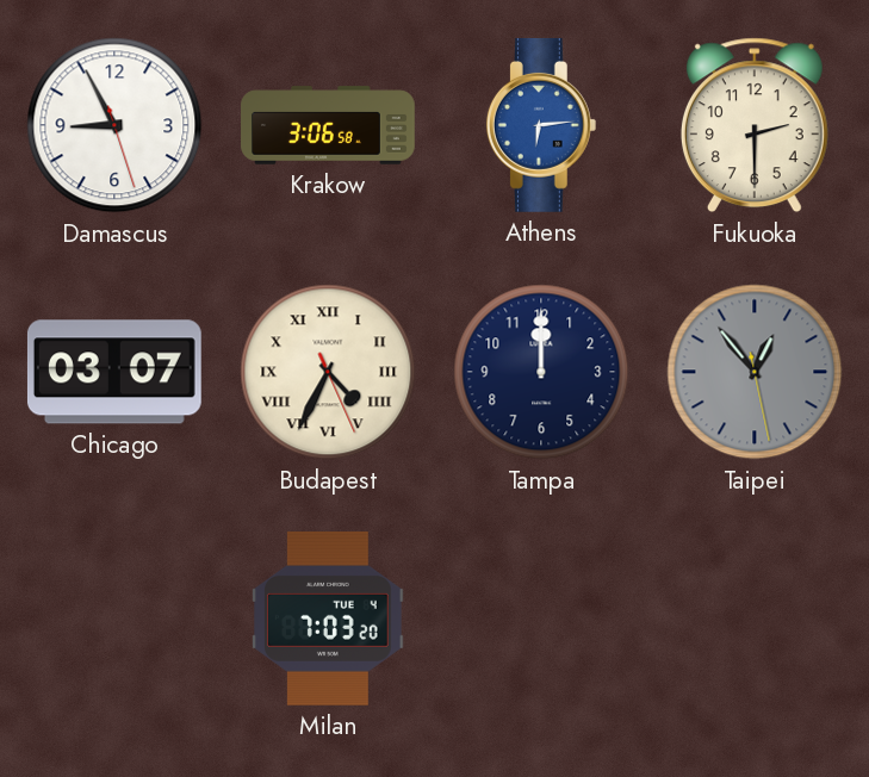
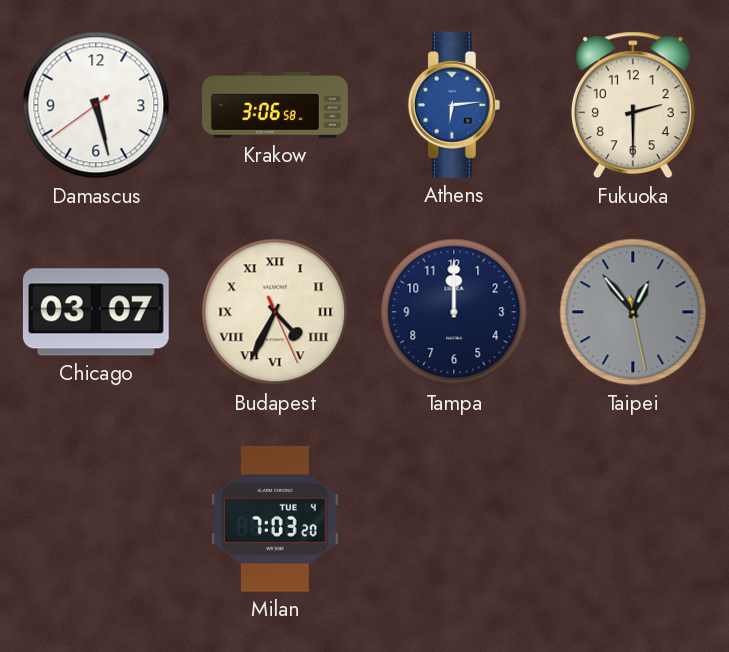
Damascus: 8:55 -> 5:27 (96, 105)
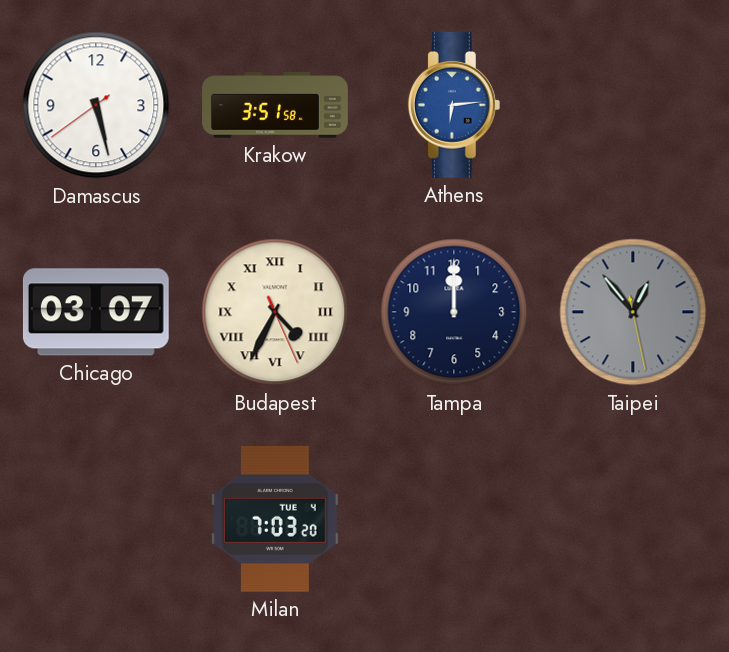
Krakow: 3:06 -> 3:51 (275, 105)
Fukuoka: 2:30 -> none (633, 105)
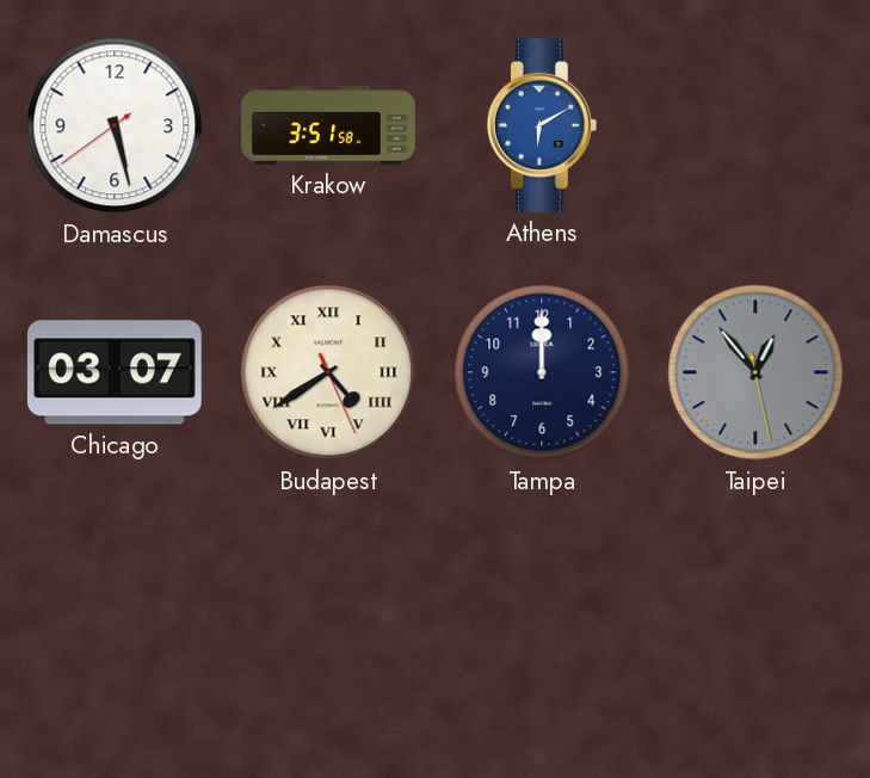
Athens: 6:14 -> 6:10 (542, 125)
Budapest: 4:34 -> 4:39 (328, 372)
Milan: 7:03 -> none (276, 519)
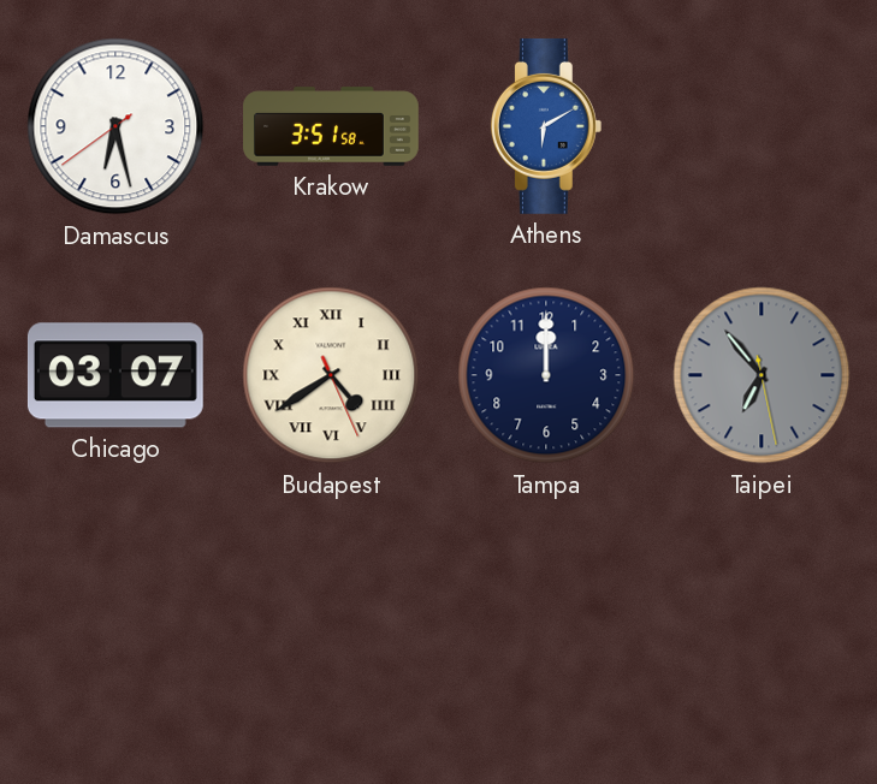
Damascus: 5:27 -> 6:27 (115, 126)
Taipei: 12:53 -> 6:53 (762, 375)
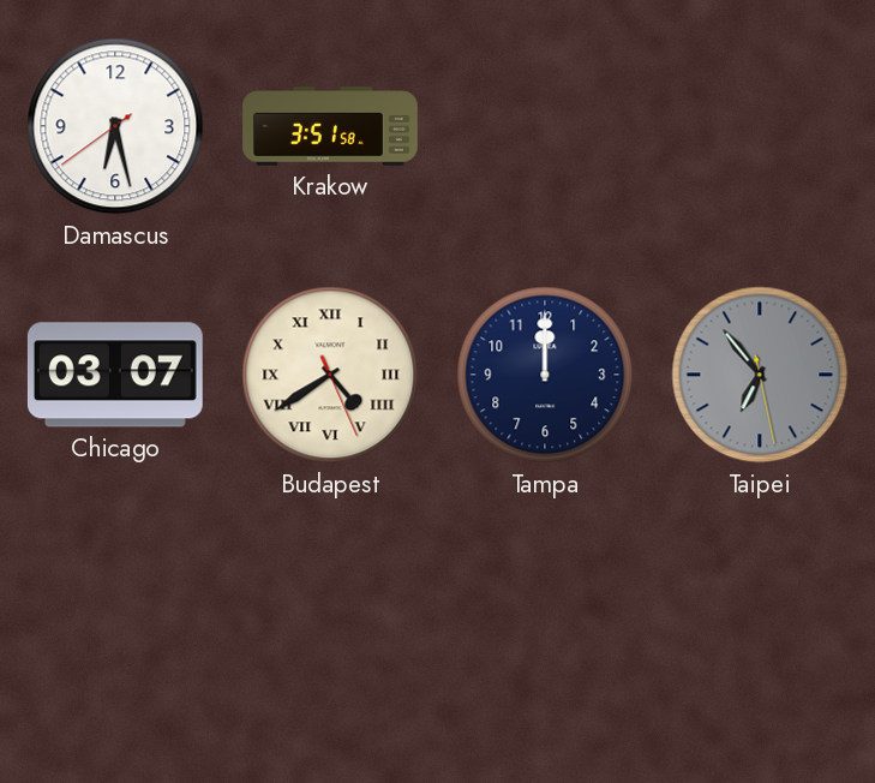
Athens: 6:10 -> none (546, 126)
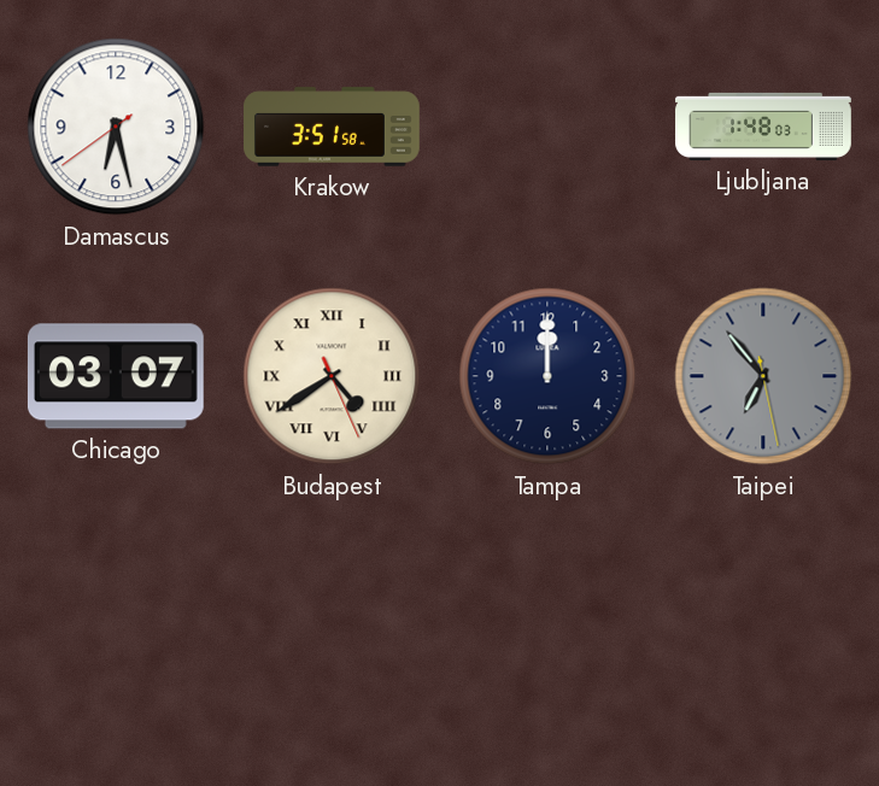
Ljubljana: none -> 1:48 (763, 127)
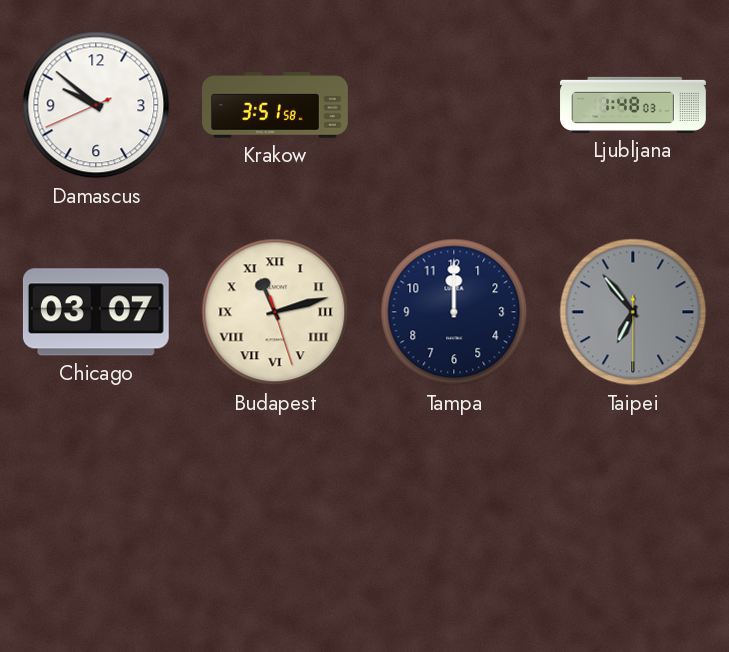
Damascus: 6:27 -> 9:51 (96, 105)
Budapest: 4:39 -> 11:12 (275, 312)
Taipei: 6:53:28 -> 6:53:30 (633, 312)
